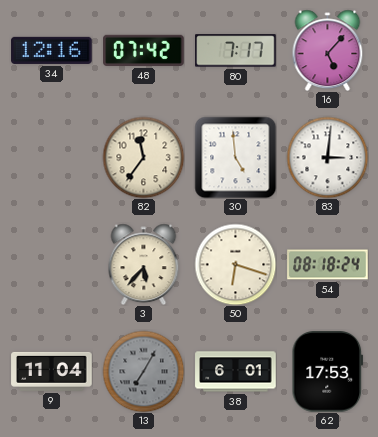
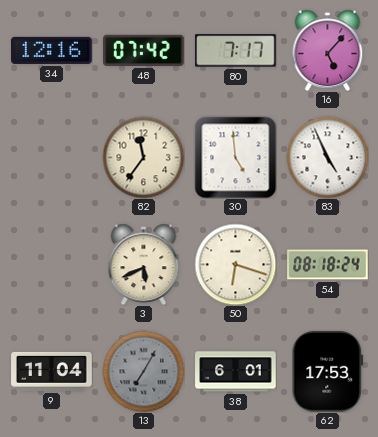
83: 3:01 -> 4:56 (327, 157)
3: 5:37 -> 5:41 (144, 264)
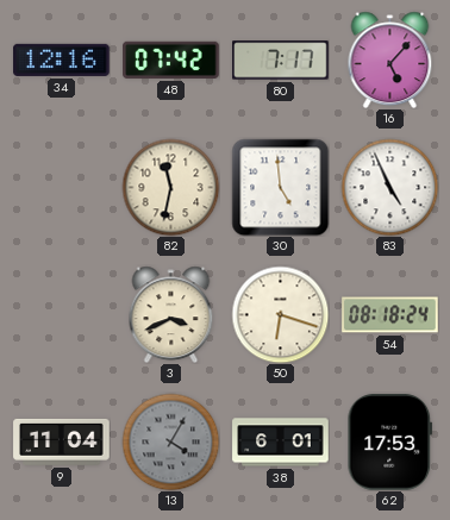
82: 11:36 -> 11:32 (170, 187)
3: 5:41 -> 3:41 (171, 314)
13: 7:05 -> 4:05 (170, 441)
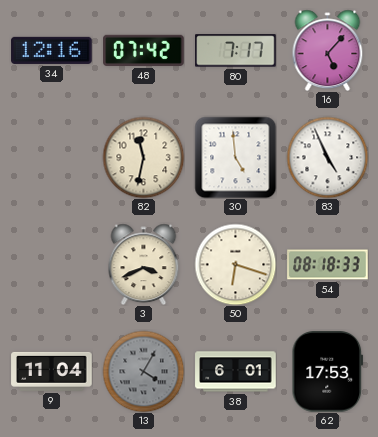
54: 08:18:24 -> 08:18:33 (328, 265)
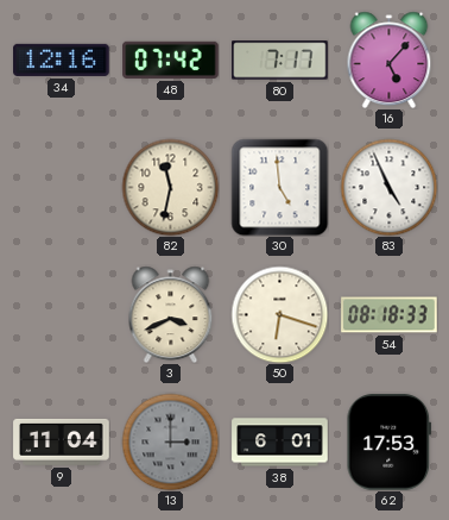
13: 4:05 -> 3:00 (170, 441)
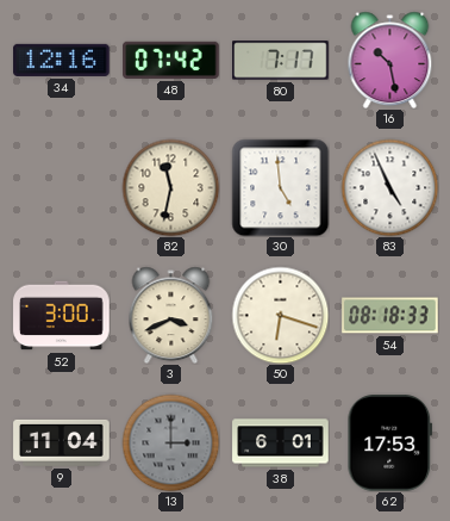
16: 5:07 -> 10:28 (390, 60)
52: none -> 3:00 (62, 316)
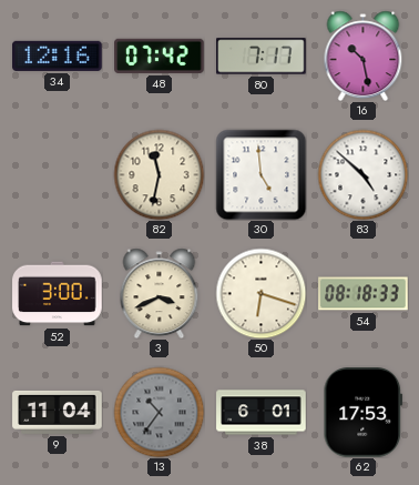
83: 4:56 -> 4:52 (362, 174)
13: 3:00 -> 10:36 (159, 412)
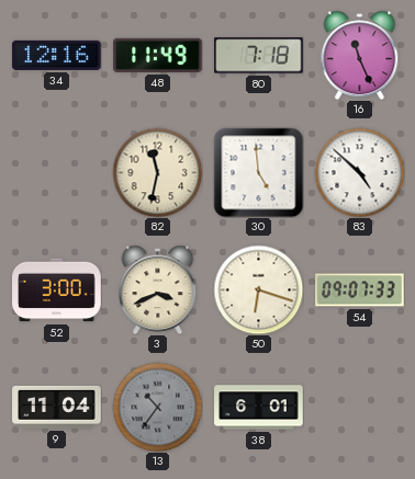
48: 07:42 -> 11:49 (158, 55)
80: 7:17 -> 7:18 (259, 56)
16: 10:28 -> 11:26 (360, 55)
54: 08:18 -> 09:07 (360, 290)
62: 17:53 -> none (364, 413)
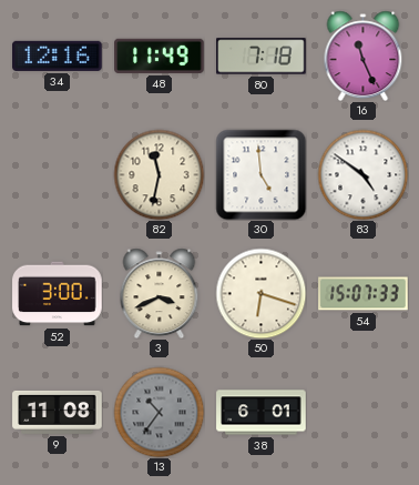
83: 4:52 -> 4:51 (362, 174)
54: 09:07 -> 15:07 (364, 294)
9: 11:04 -> 11:08 (58, 412)
